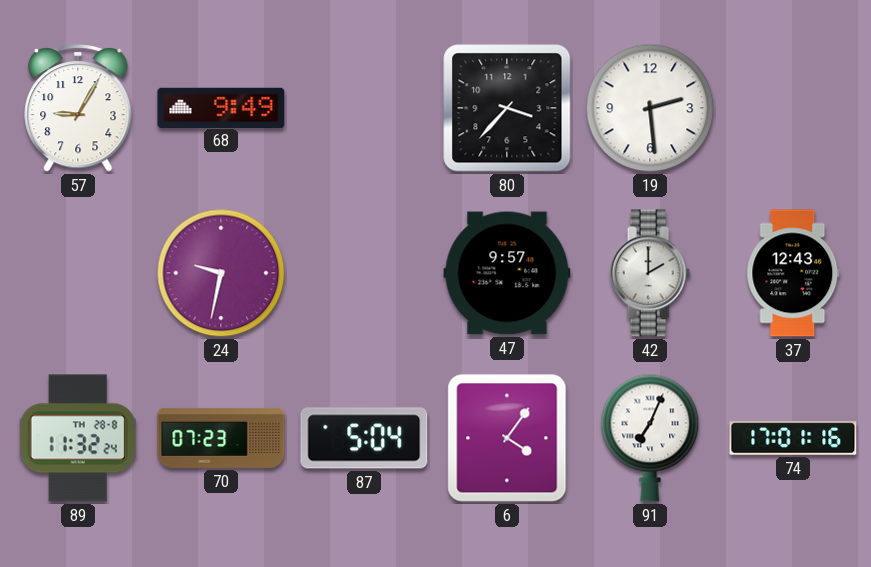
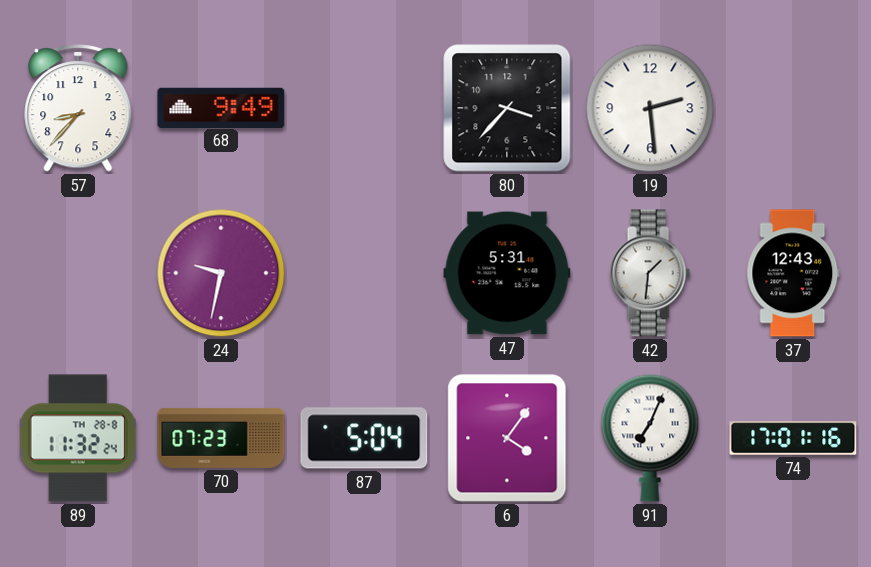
57: 9:05 -> 8:37 (78, 109)
47: 9:57 -> 5:31 (507, 273)
42: 2:00 -> 1:31 (650, 273)
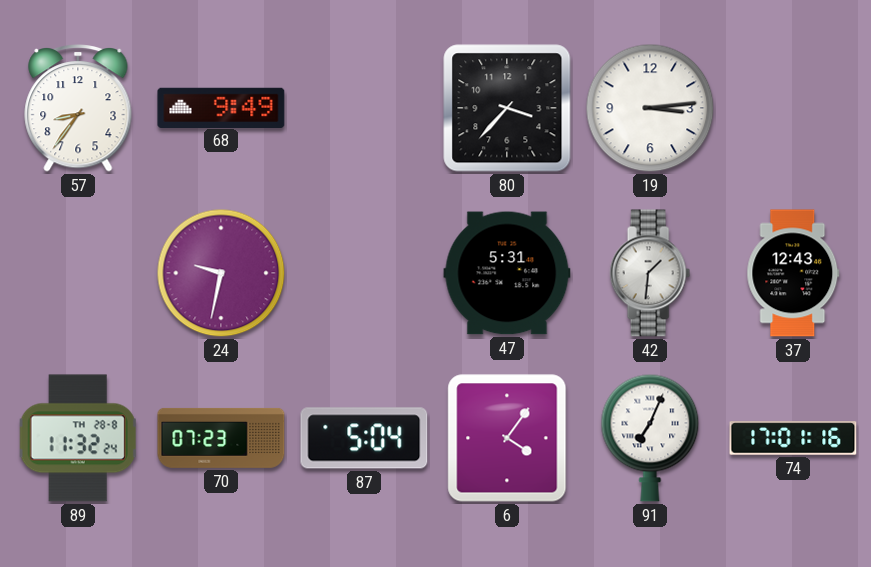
57: 8:37 -> 8:36 (78, 109)
19: 2:29 -> 3:14 (650, 108)
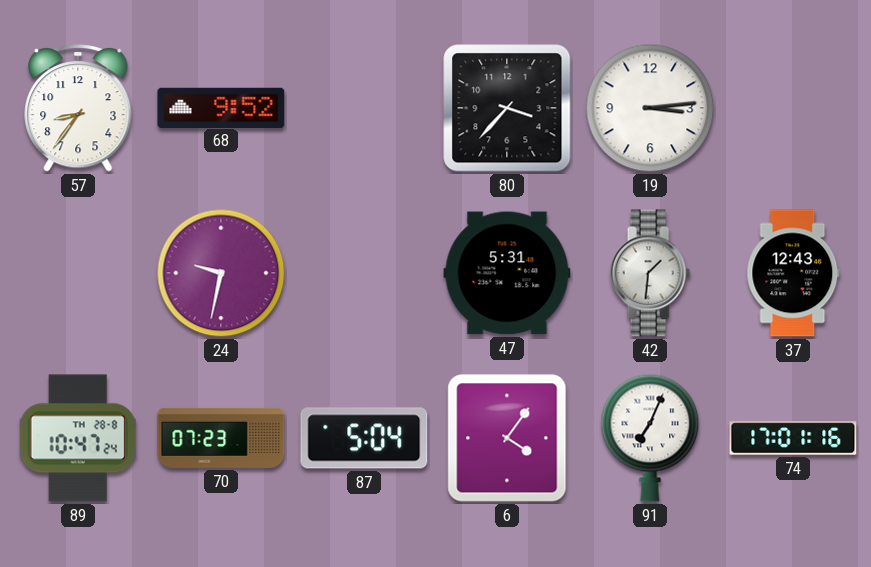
68: 9:49 -> 9:52 (221, 107)
89: 11:32 -> 10:47 (78, 438)
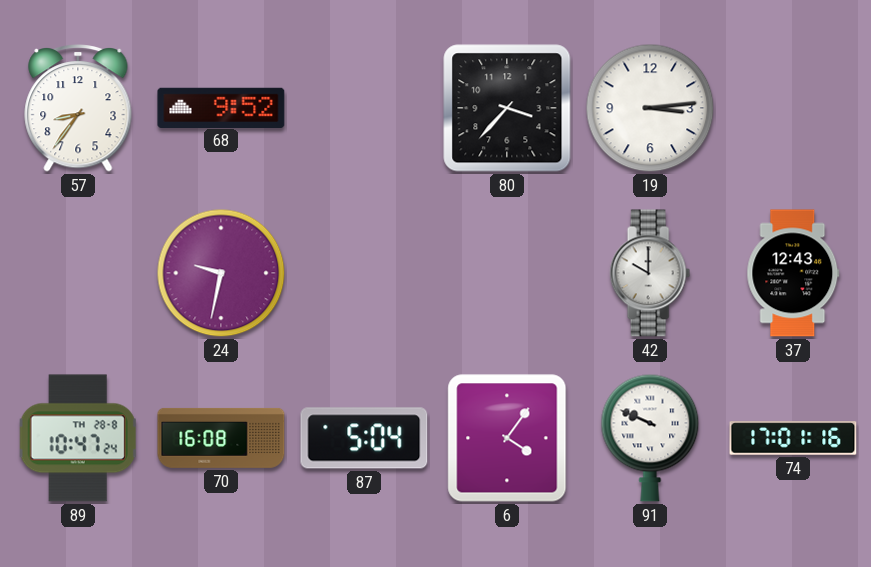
47: 5:31 -> none (507, 273)
42: 1:31 -> 10:00 (650, 273)
70: 07:23 -> 16:08 (221, 438)
91: 7:04 -> 9:49 (650, 438)
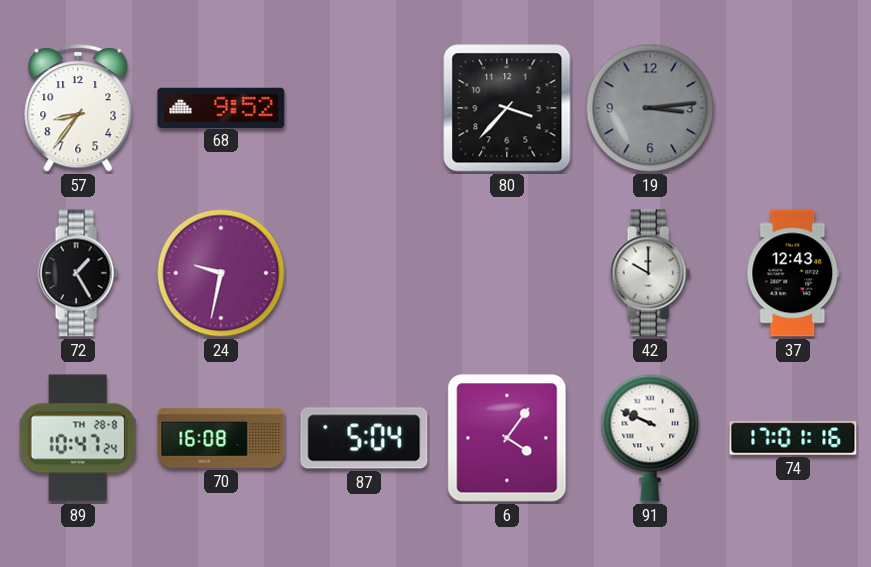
19 dial: white -> grey (650, 108)
72: none -> 1:25 (78, 273)
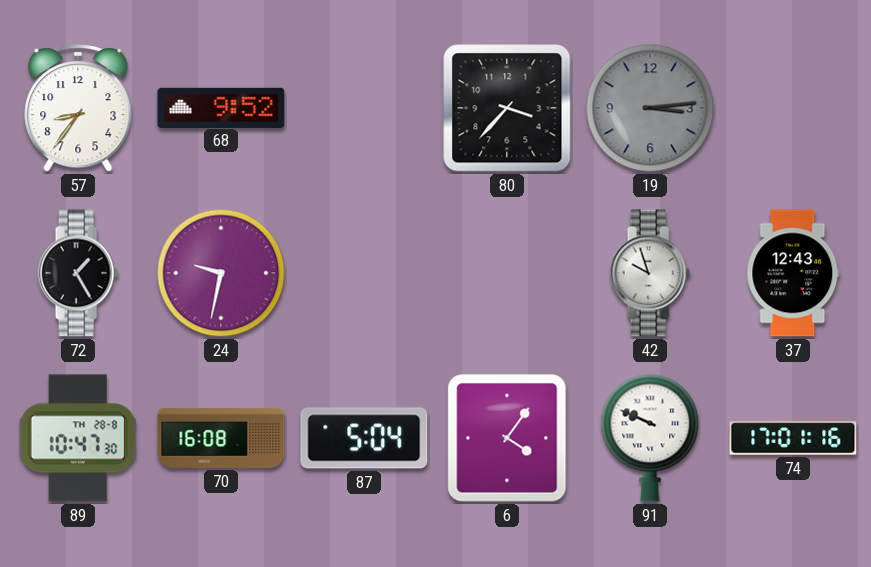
42: 10:00 -> 9:57 (650, 273)
89: 10:47:24 -> 10:47:30 (78, 438)
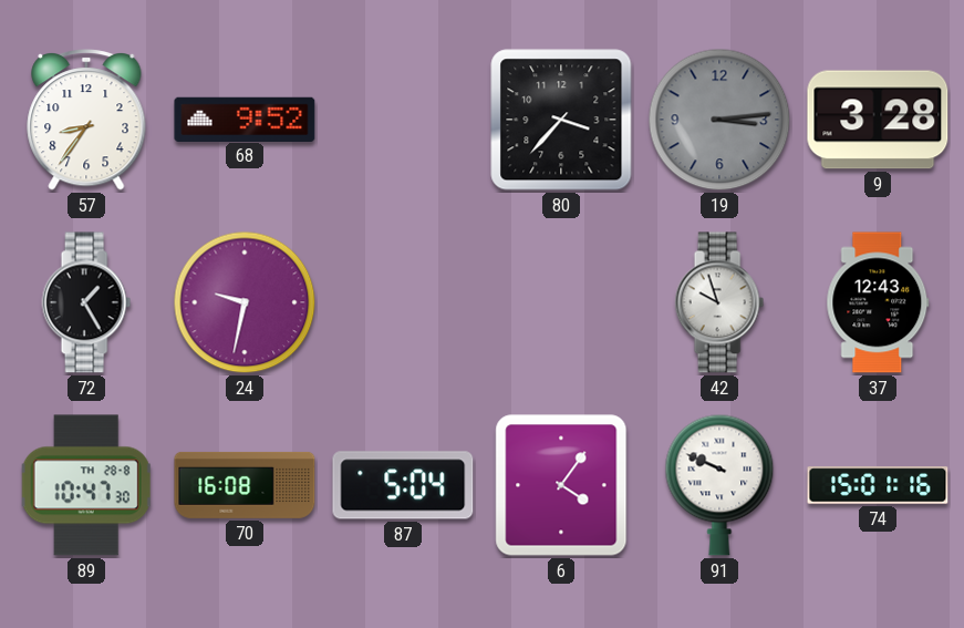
9: none -> 3:28 (878, 120)
74: 17:01 -> 15:01 (878, 485)
